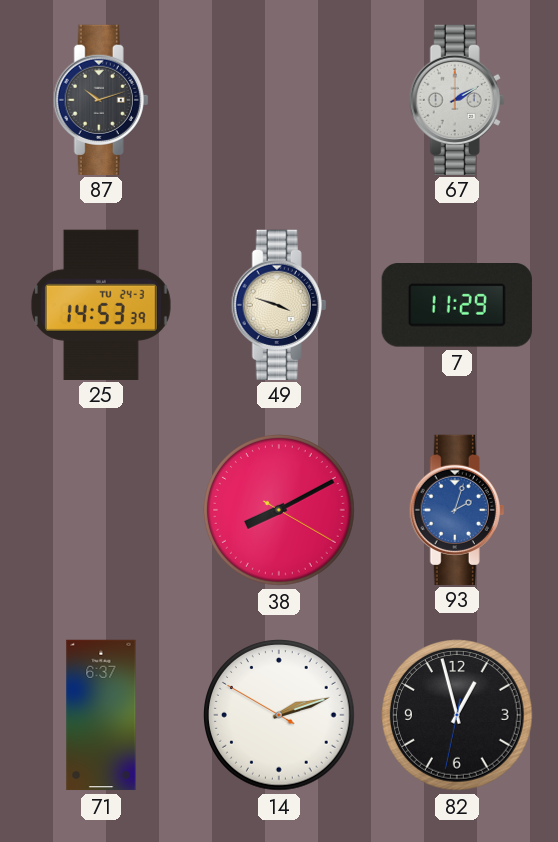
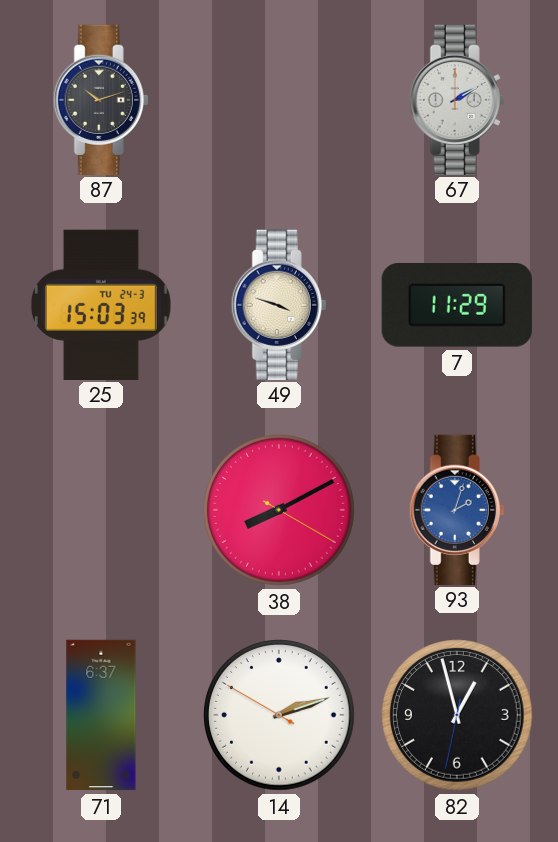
25: 14:53 -> 15:03 (101, 304)
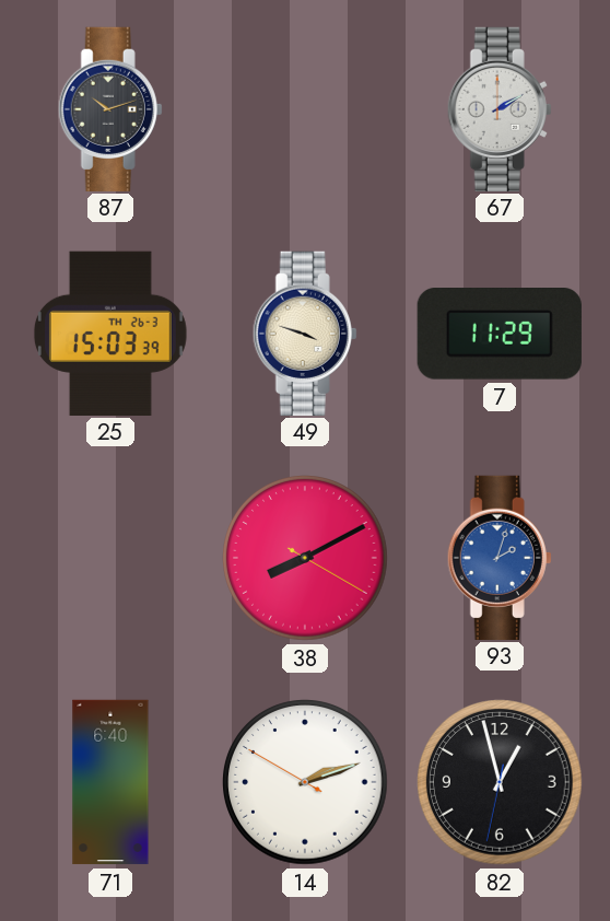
25 date: TU 24-3 -> TH 26-3 (110, 333)
71: 6:37 -> 6:40 (110, 782)
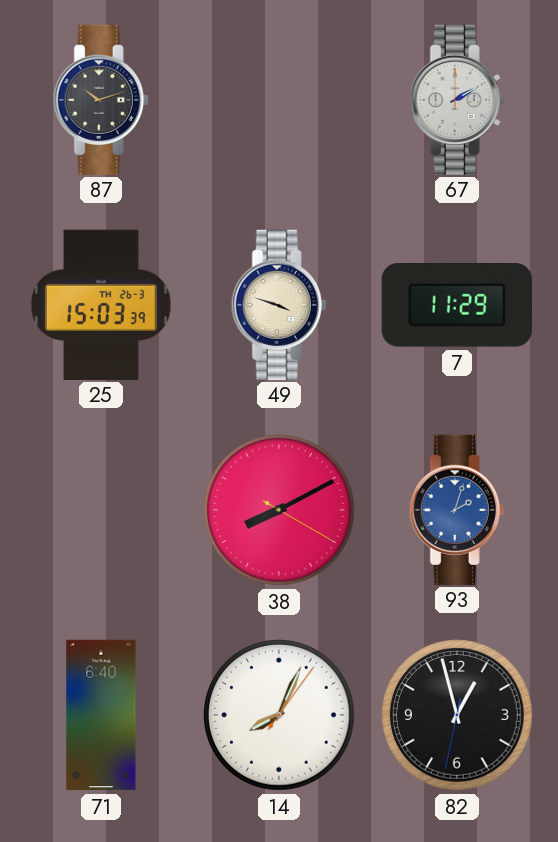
14: 2:11 -> 8:04 (279, 715)
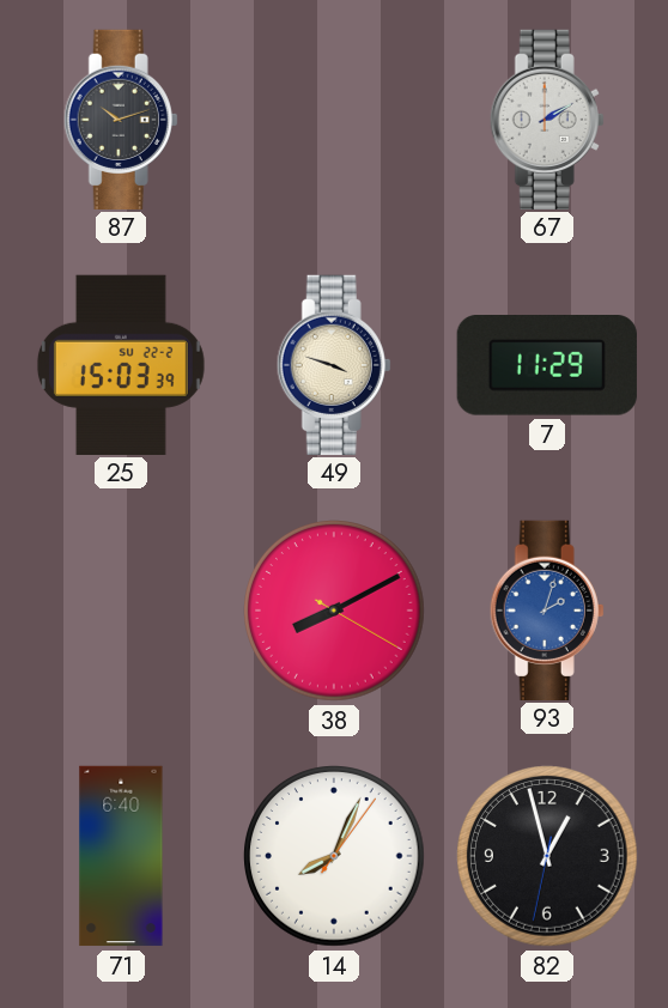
25 date: TH 26-3 -> SU 22-2 (121, 364)
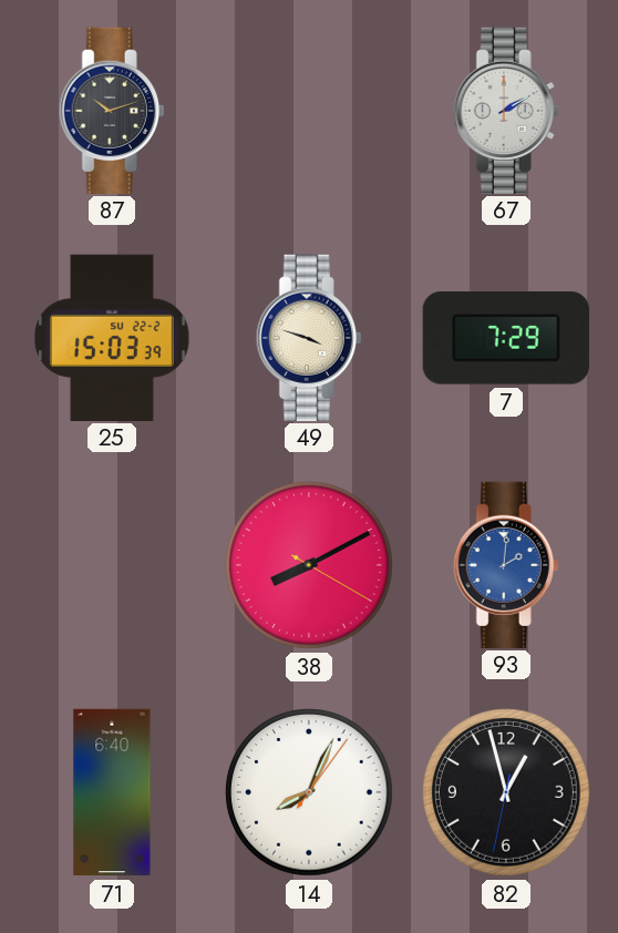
7: 11:29 -> 7:29 (506, 338)
93: 2:03 -> 2:01 (506, 564)
